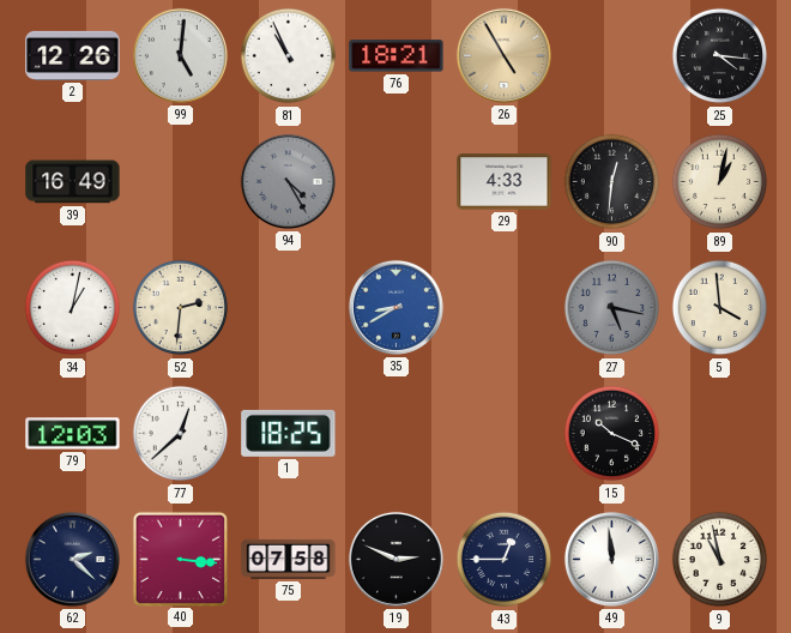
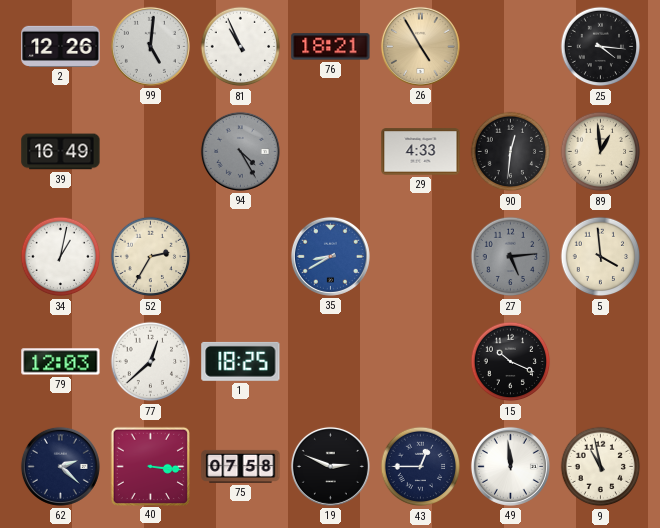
89: 1:02 -> 12:59 (601, 152)
52: 2:31 -> 2:35 (151, 257)
27: 5:17 -> 5:14 (511, 257)
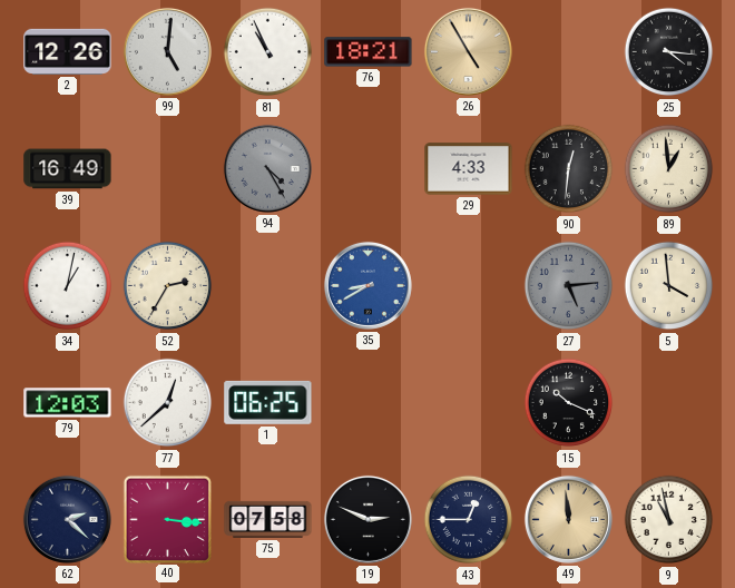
1: 18:25 -> 06:25 (268, 402)
49 dial: white -> champagne (568, 519)
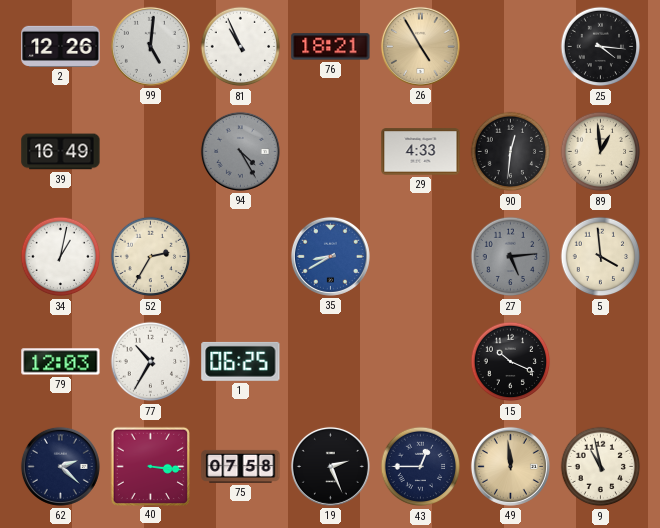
77: 12:38 -> 10:35 (151, 362)
19: 2:49 -> 2:26 (330, 466)
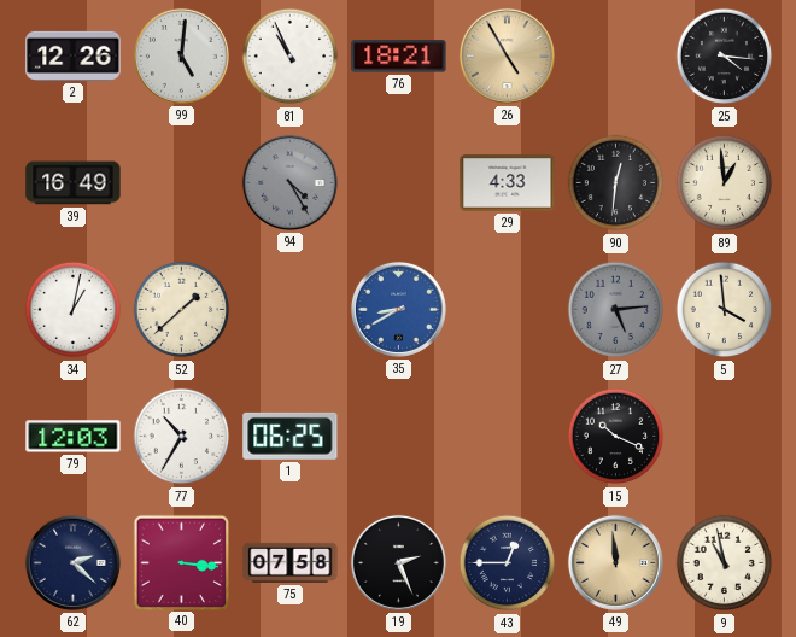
52: 2:35 -> 1:38 (182, 310)
